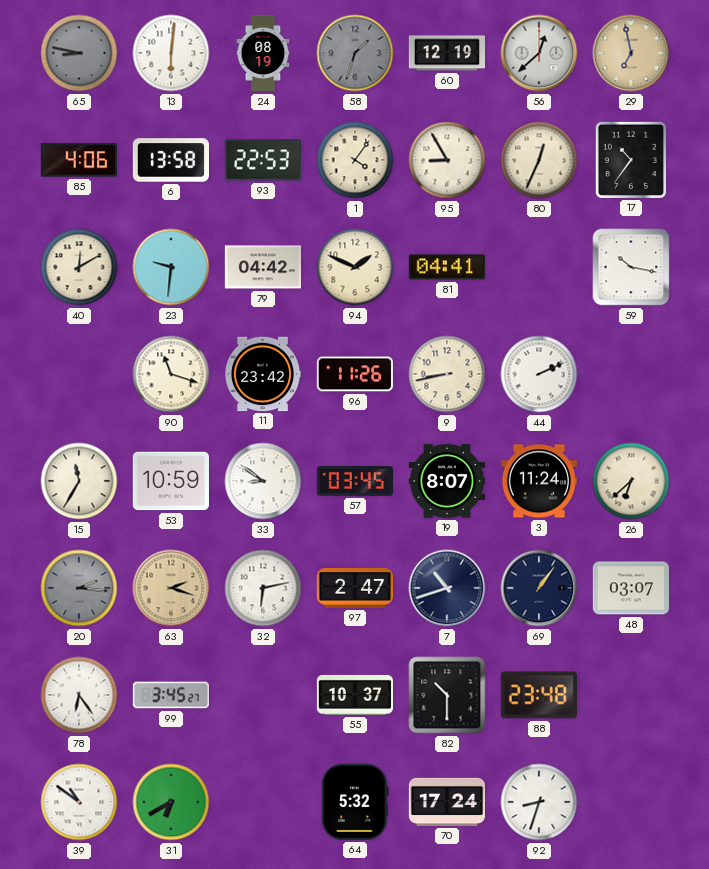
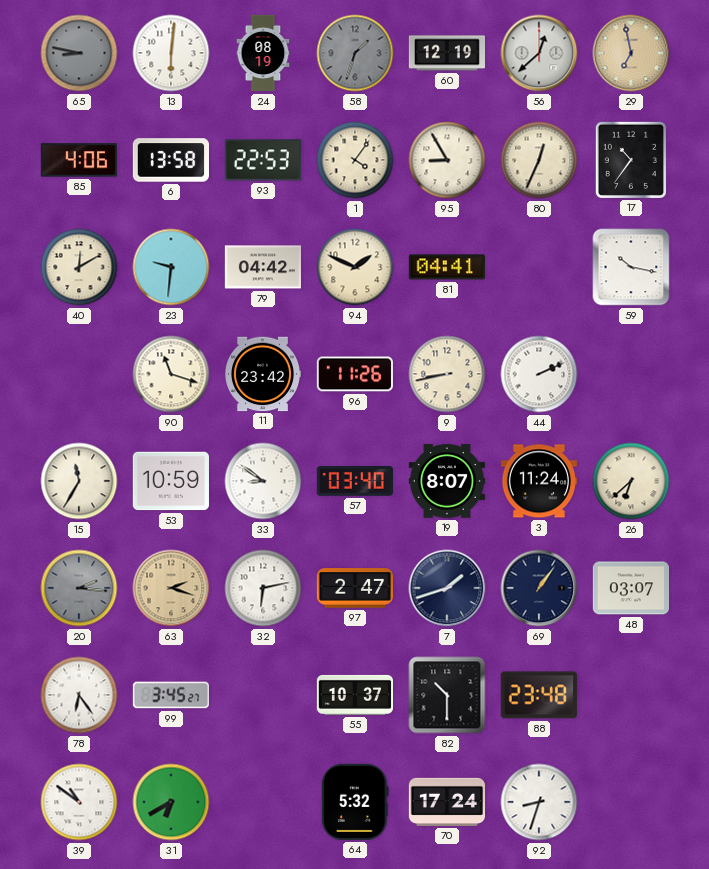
57: 03:45 -> 03:40 (355, 482)
7: 10:42 -> 1:42 (447, 588)
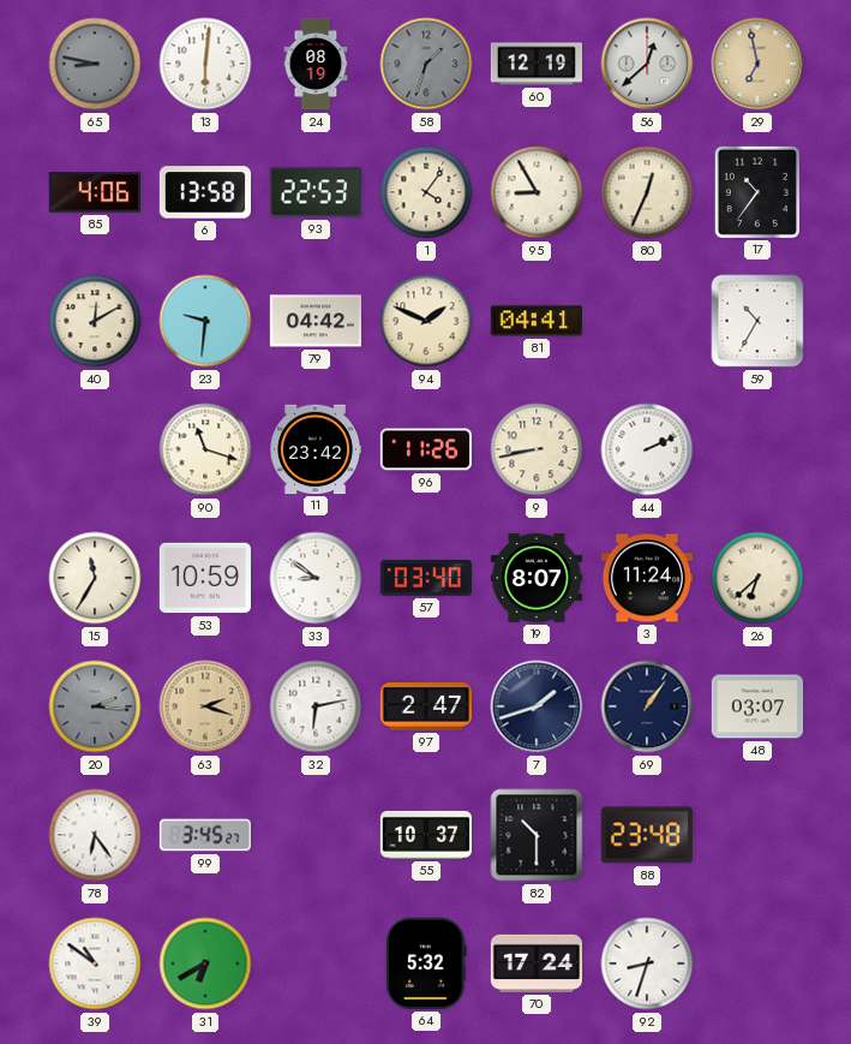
59: 10:17 -> 10:35 (757, 321)
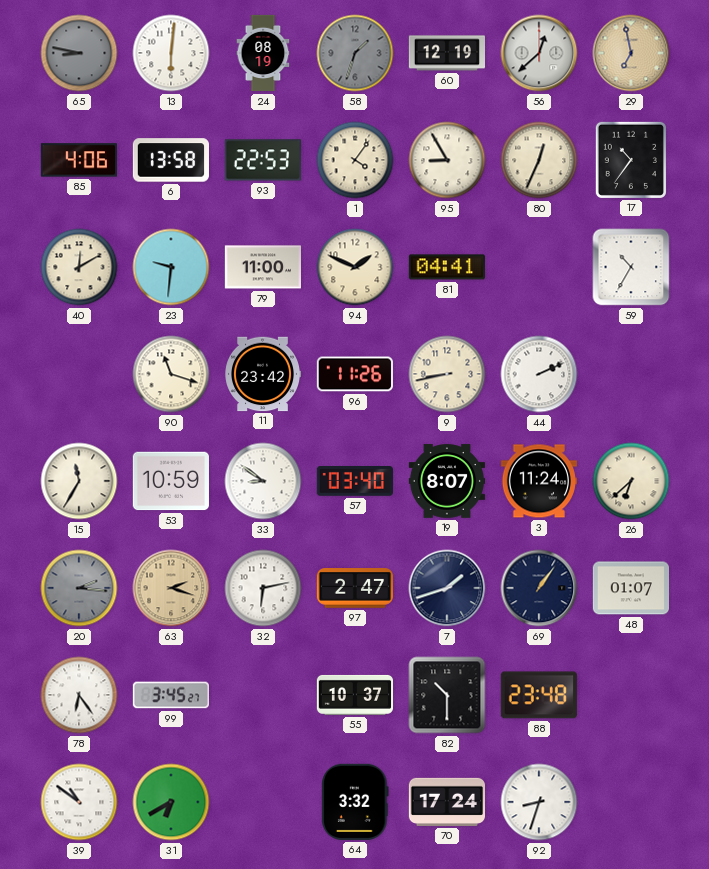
79: 04:42 -> 11:00 (262, 267)
48: 03:07 -> 01:07 (630, 588)
64: 5:32 -> 3:32 (355, 802)
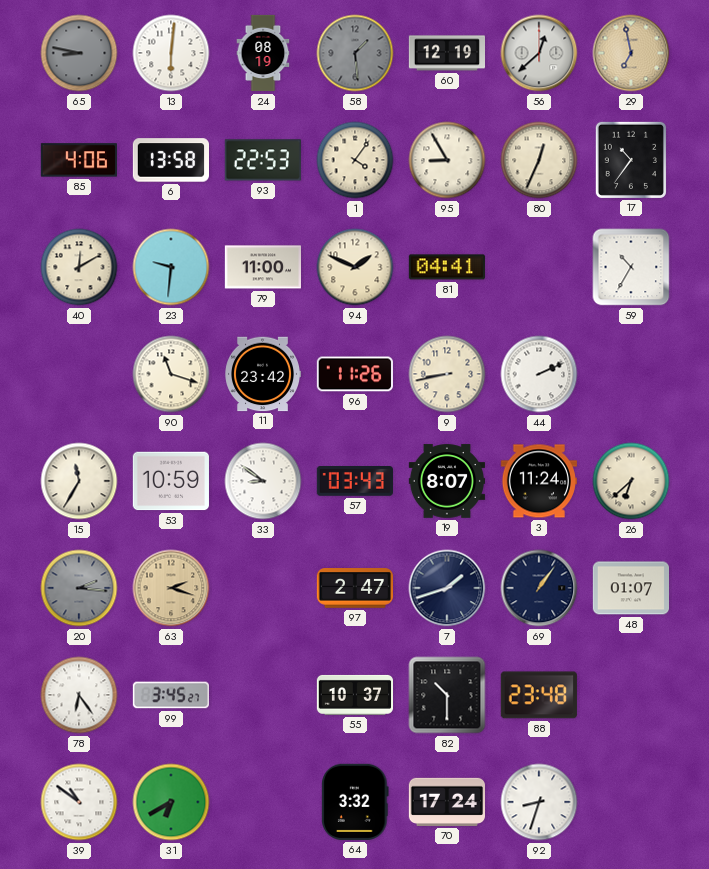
58: 1:33 -> 1:29 (355, 53)
57: 03:40 -> 03:43 (355, 482)
32: 6:13 -> none (263, 588)
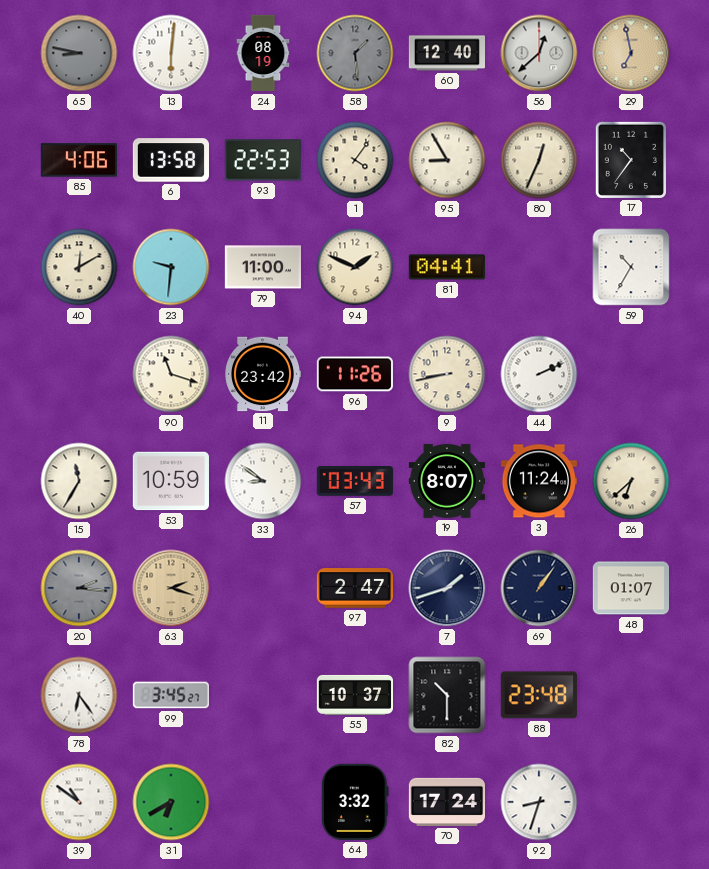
60: 12:19 -> 12:40 (446, 53)
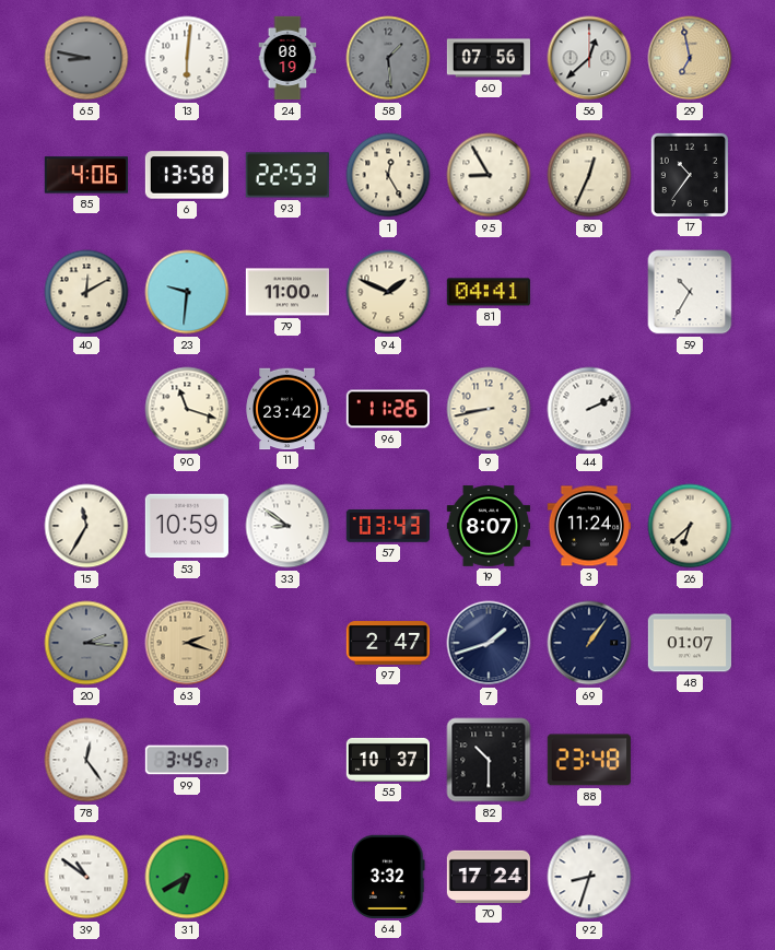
60: 12:40 -> 07:56 (488, 58)
1: 4:06 -> 12:25 (388, 175)
78: 6:24 -> 12:24 (86, 760)
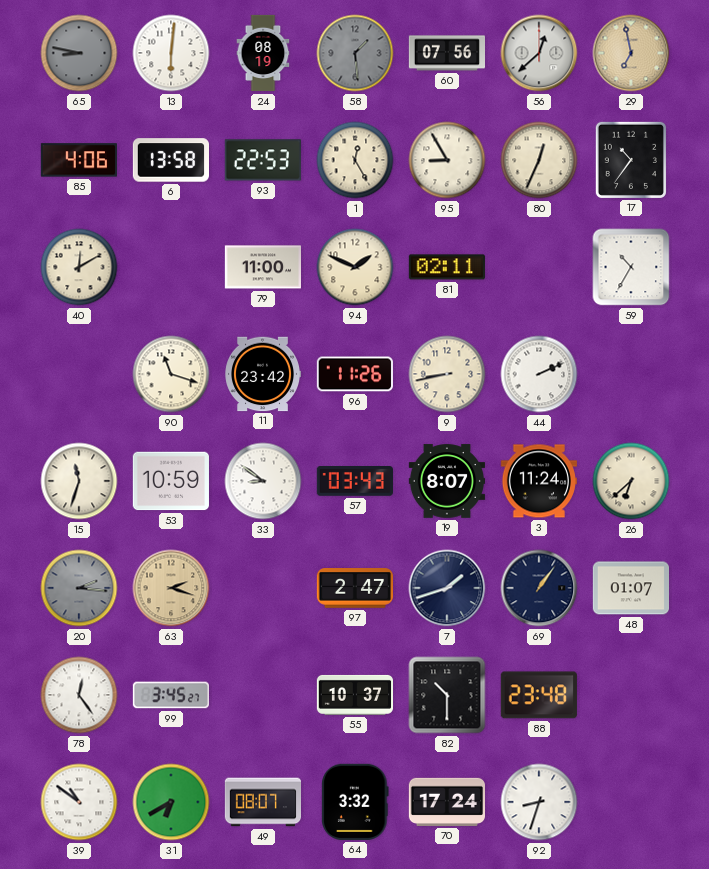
23: 9:31 -> none (187, 292)
81: 04:41 -> 02:11 (447, 267)
15: 11:35 -> 11:33 (79, 481)
49: none -> 08:07 (262, 802)
